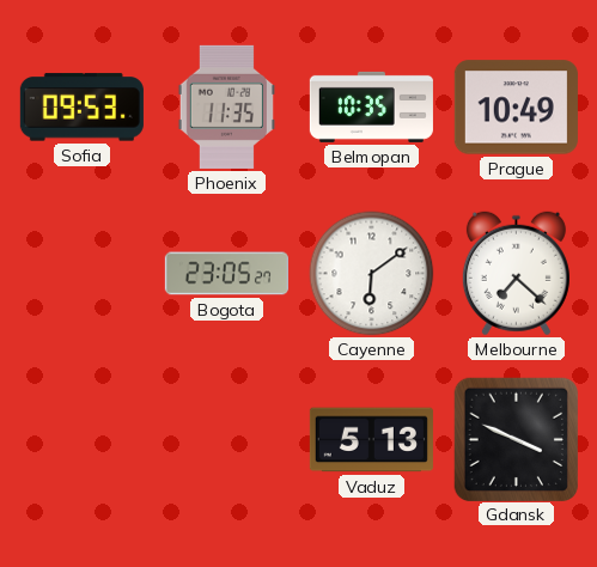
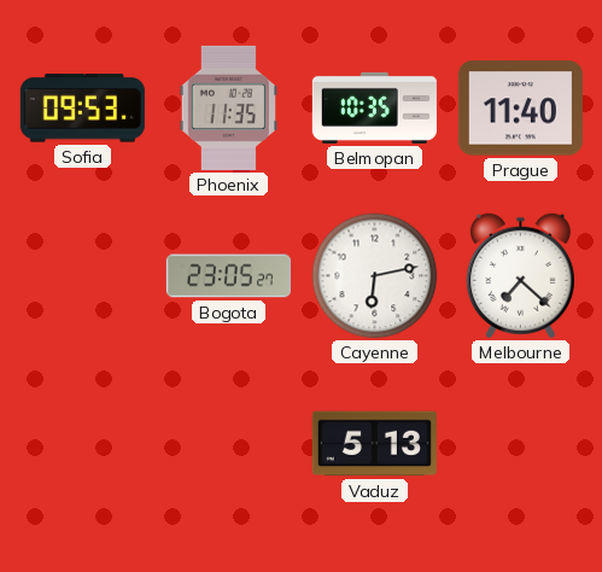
Prague: 10:49 -> 11:40 (520, 109)
Cayenne: 6:09 -> 6:13 (375, 276)
Gdansk: 3:49 -> none (516, 439)
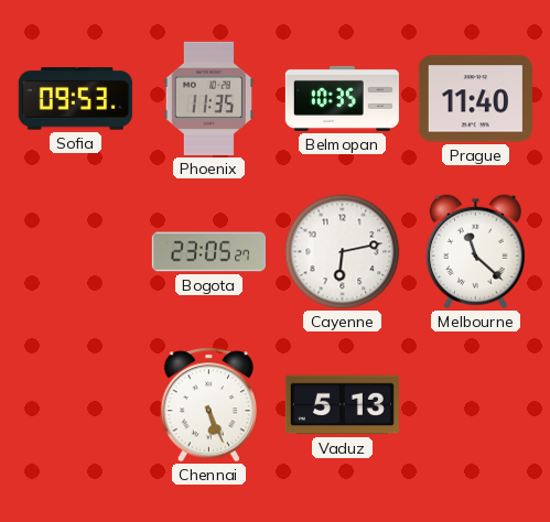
Melbourne: 7:22 -> 11:22 (475, 252)
Chennai: none -> 5:26 (208, 405)
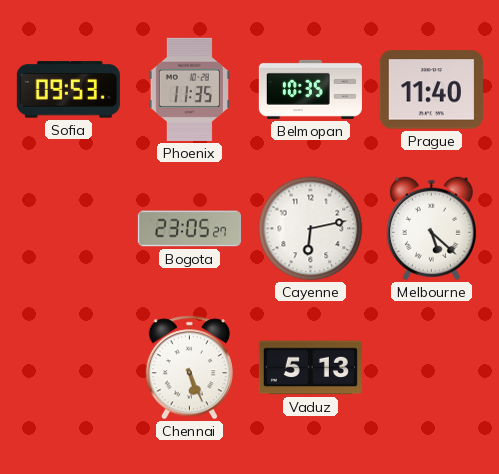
Melbourne: 11:22 -> 5:22 (431, 229)
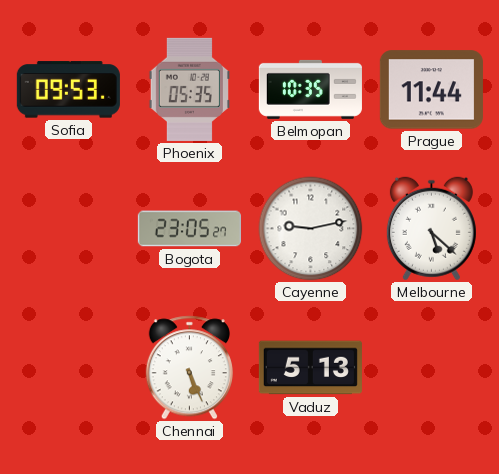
Phoenix: 11:35 -> 05:35 (189, 89)
Prague: 11:40 -> 11:44 (431, 90)
Cayenne: 6:13 -> 9:13 (311, 229)
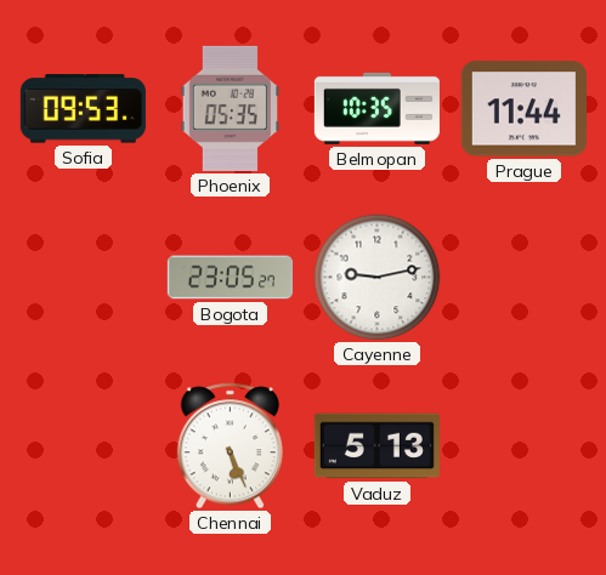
Melbourne: 5:22 -> none (431, 229)
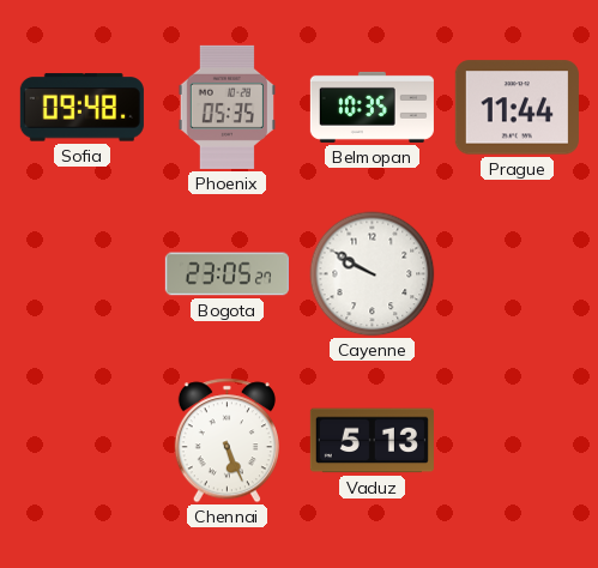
Sofia: 09:53 -> 09:48 (81, 108)
Cayenne: 9:13 -> 9:50 (373, 274)
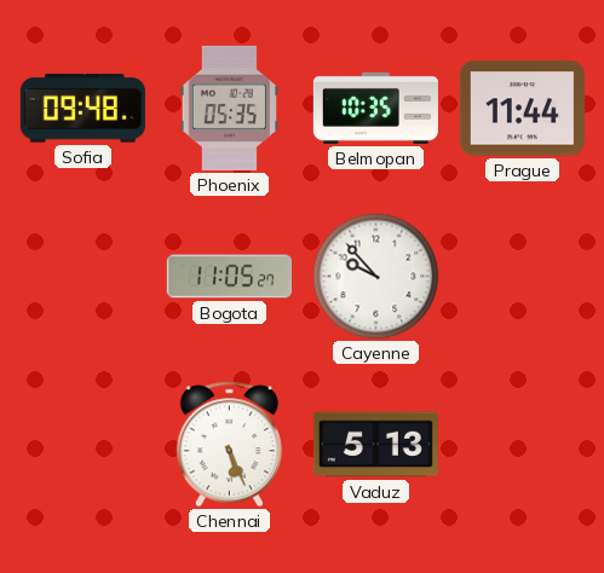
Bogota: 23:05 -> 11:05 (229, 277)
Cayenne: 9:50 -> 9:53 (376, 277)
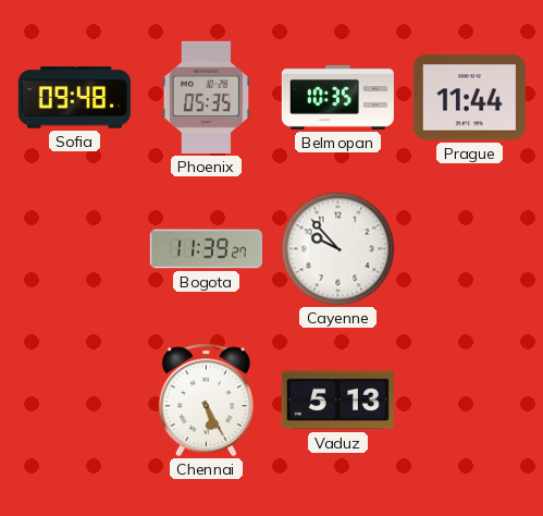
Bogota: 11:05 -> 11:39 (206, 249)
Chennai: 5:26 -> 5:25 (206, 401)
